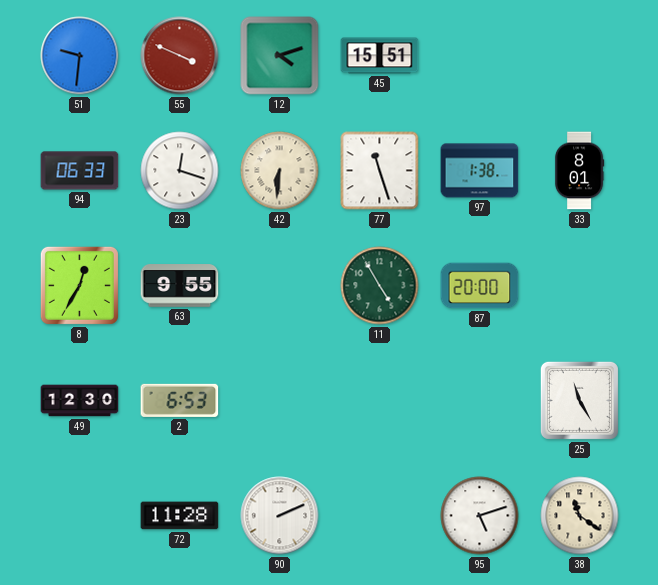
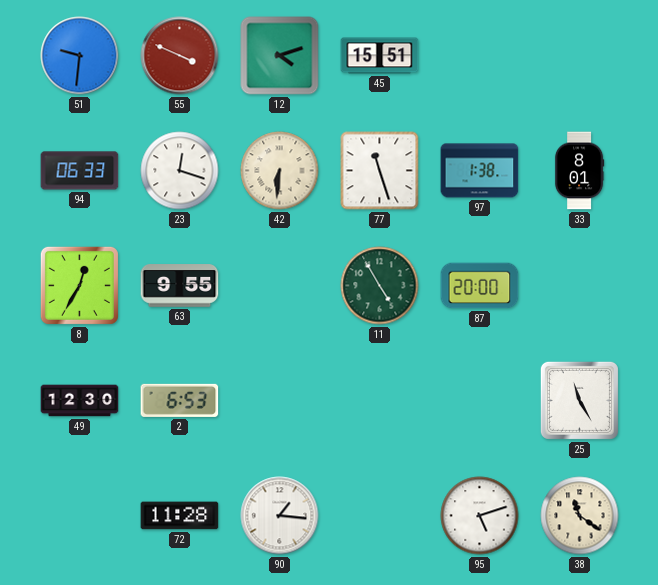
90: 2:11 -> 1:16 (280, 516)
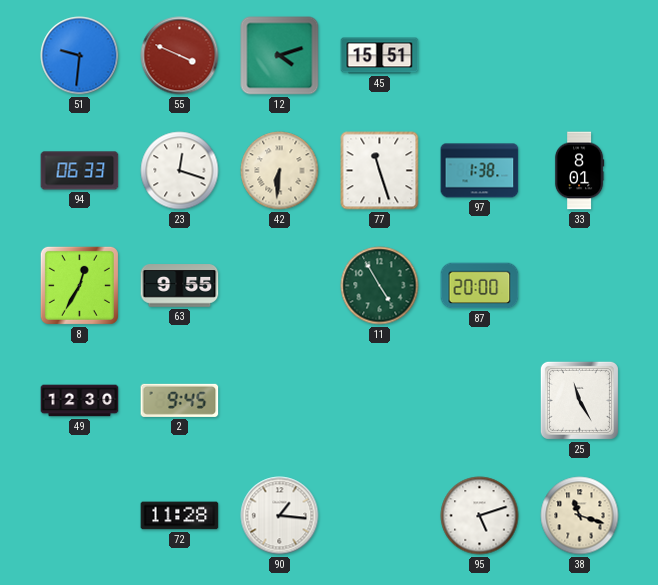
2: 6:53 -> 9:45 (180, 400)
38: 11:21 -> 11:18 (580, 516)
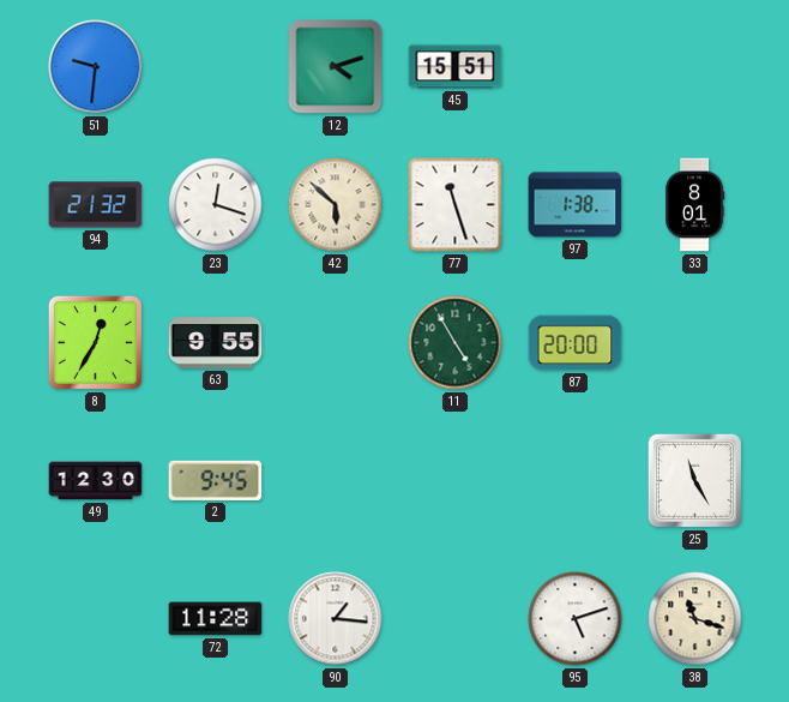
55: 3:49 -> none (180, 56)
94: 06:33 -> 21:32 (96, 205)
42: 6:31 -> 5:52 (336, 205)
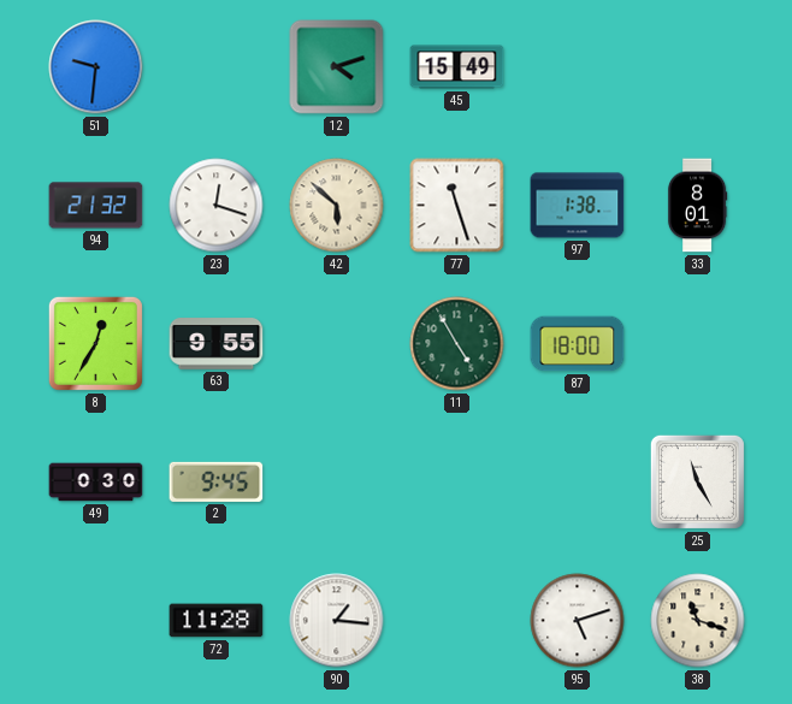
45: 15:51 -> 15:49 (457, 67)
87: 20:00 -> 18:00 (578, 344)
49: 12:30 -> 0:30 (96, 483)
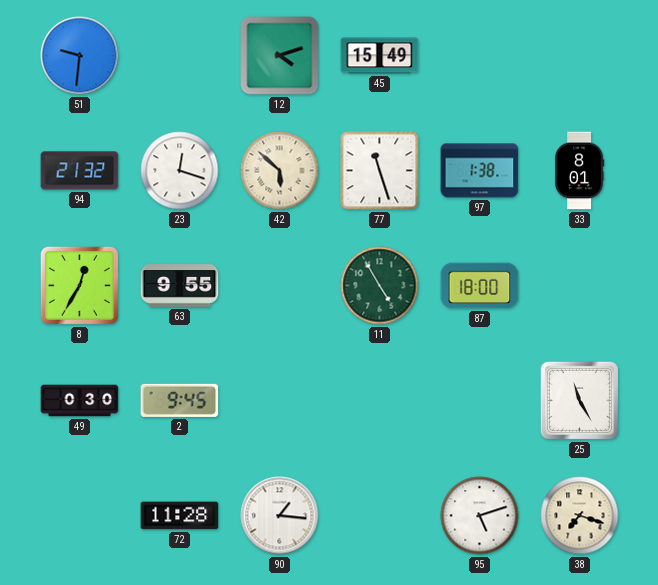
38: 11:18 -> 7:18 (580, 516)
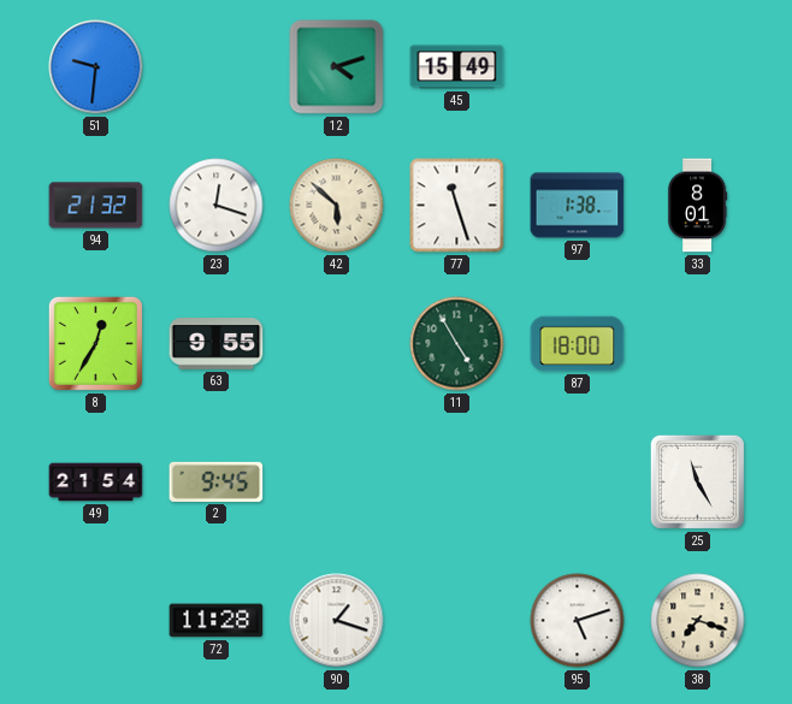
49: 0:30 -> 21:54 (96, 483)
90: 1:16 -> 1:18 (337, 621)
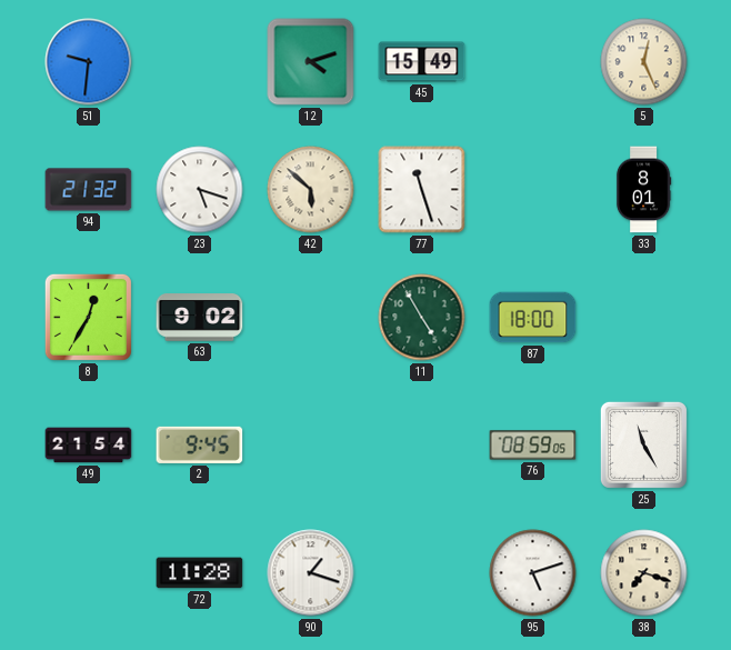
5: none -> 12:26 (644, 62)
23: 12:18 -> 5:18 (200, 190)
97: 1:38 -> none (578, 206)
63: 9:55 -> 9:02 (200, 318)
76: none -> 08:59 (533, 446)
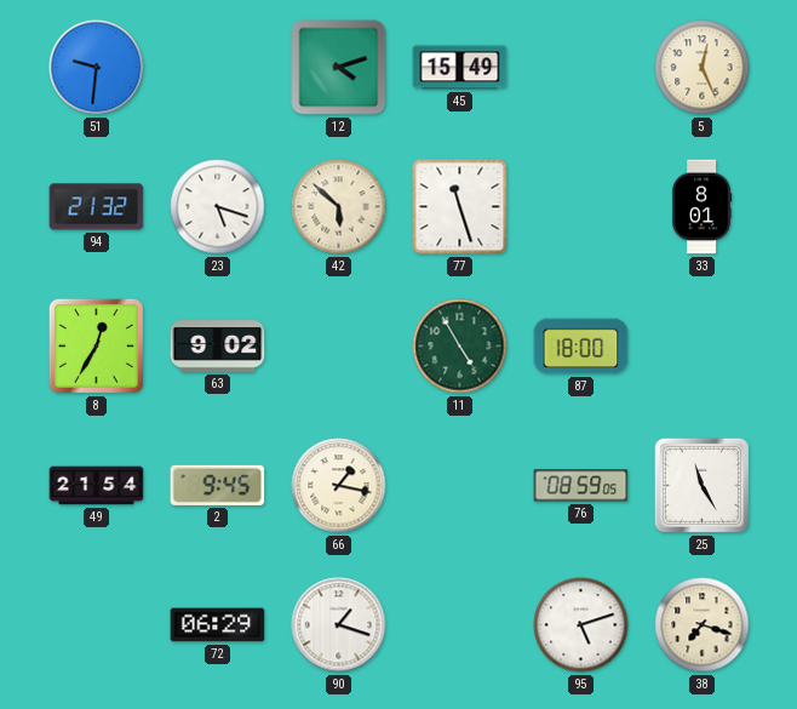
66: none -> 1:17 (339, 486)
72: 11:28 -> 06:29 (218, 625)
